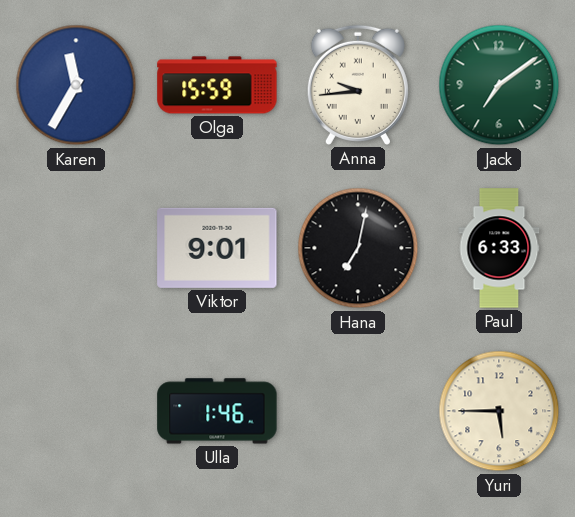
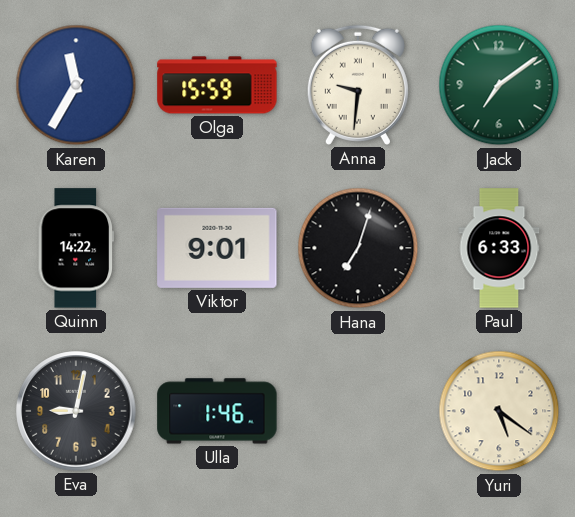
Anna: 9:44 -> 9:31 (358, 85)
Quinn: none -> 14:22 (75, 248)
Hana: 7:02 -> 7:03 (358, 248)
Eva: none -> 9:02 (76, 411)
Yuri: 5:45 -> 5:21 (499, 411)
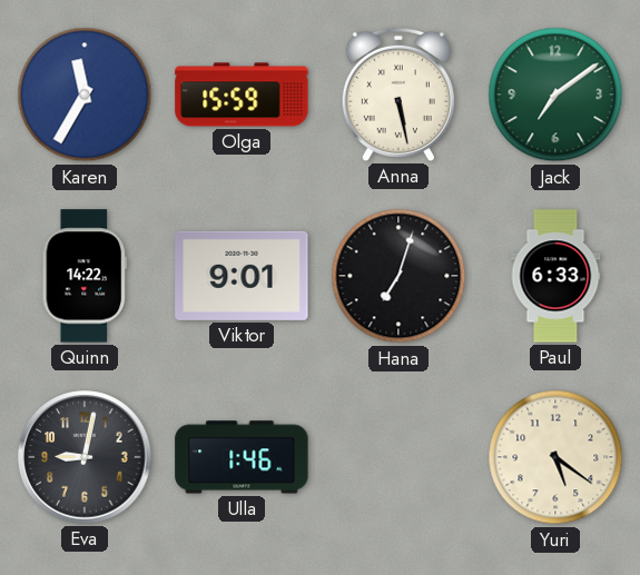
Anna: 9:31 -> 5:28 (398, 95)
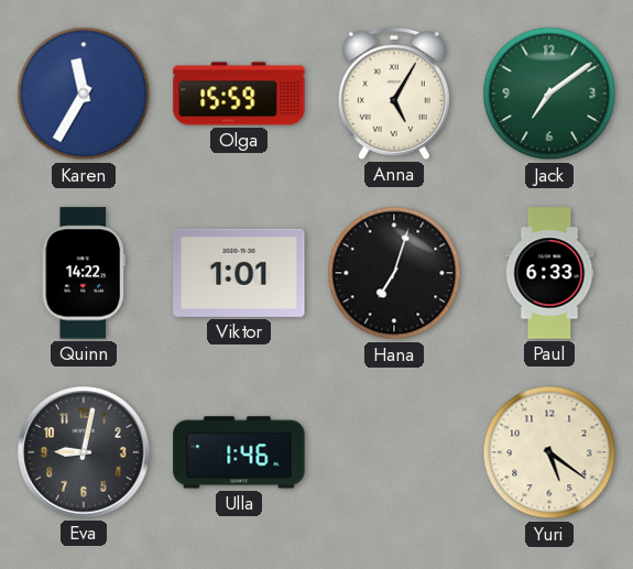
Anna: 5:28 -> 5:05 (394, 94)
Viktor: 9:01 -> 1:01 (239, 273)
